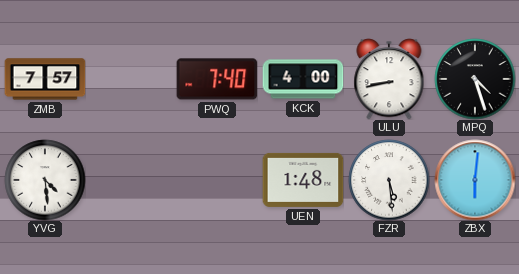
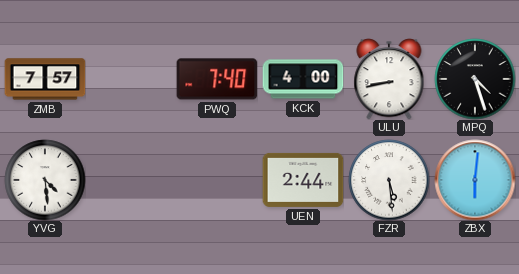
UEN: 1:48 -> 2:44 (303, 180)
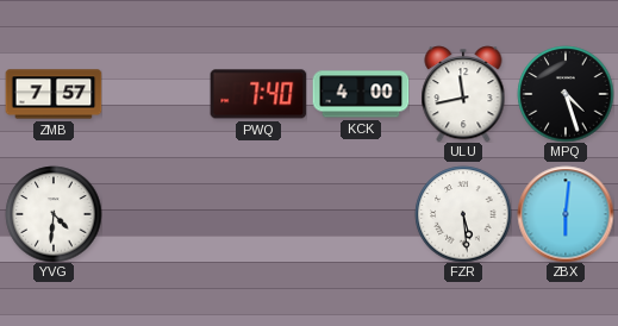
ULU: 8:43 -> 11:43 (463, 94)
YVG: 4:29 -> 4:31 (54, 214)
UEN: 2:44 -> none (303, 180)
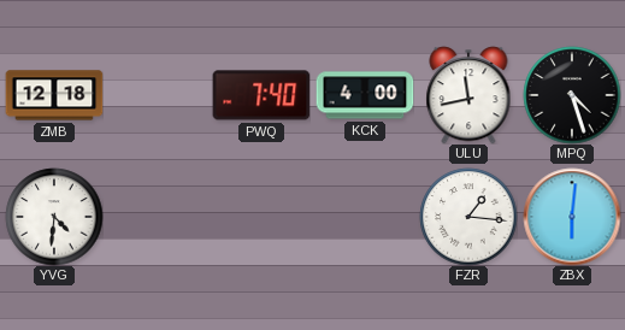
ZMB: 7:57 -> 12:18 (54, 95)
FZR: 5:29 -> 1:16 (468, 217)
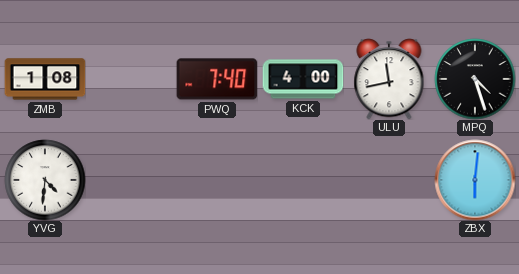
ZMB: 12:18 -> 1:08 (45, 79)
FZR: 1:16 -> none (468, 217)
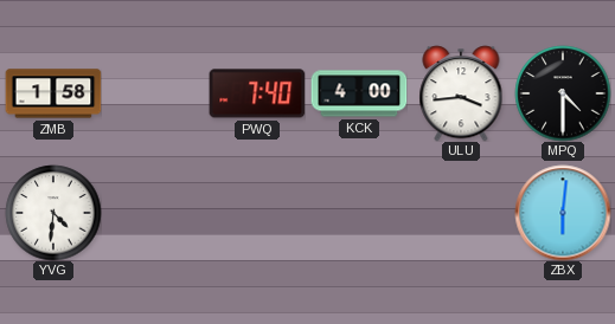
ZMB: 1:08 -> 1:58 (53, 93)
ULU: 11:43 -> 3:44 (461, 93)
MPQ: 4:27 -> 4:30 (563, 93)
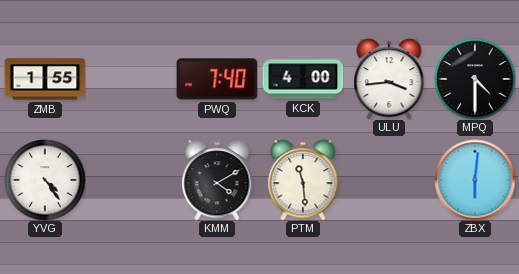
ZMB: 1:58 -> 1:55 (45, 79)
YVG: 4:31 -> 4:24 (45, 180)
KMM: none -> 4:10 (217, 180)
PTM: none -> 11:29 (303, 180)
